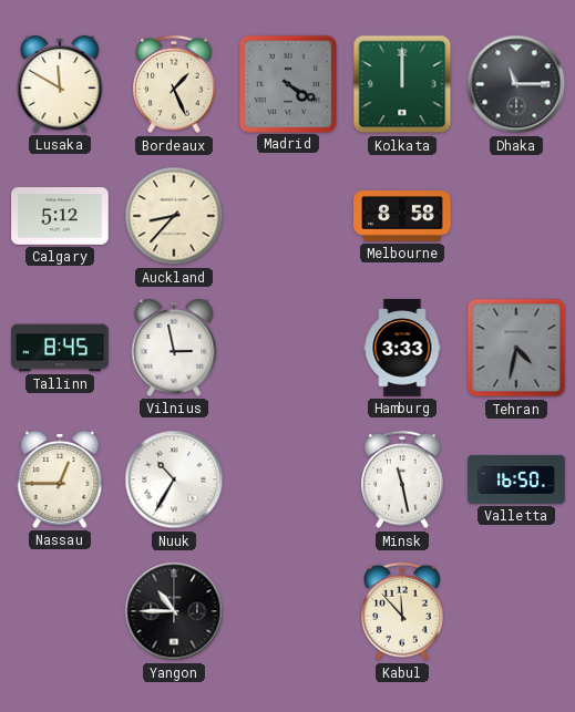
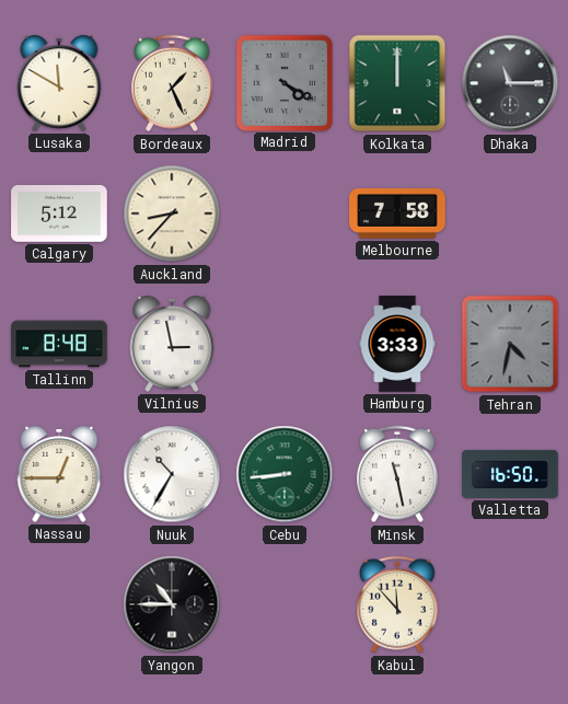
Melbourne: 8:58 -> 7:58 (397, 215)
Tallinn: 8:45 -> 8:48 (59, 344)
Cebu: none -> 8:44 (285, 474)
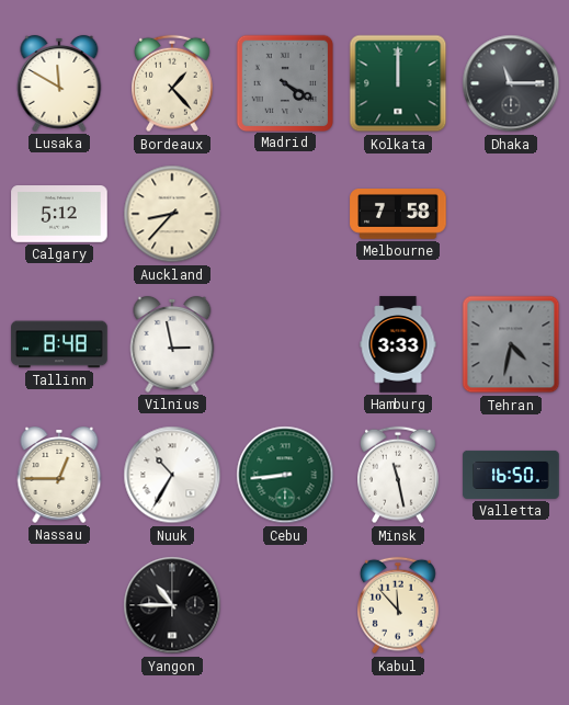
Bordeaux: 1:26 -> 1:23 (173, 83)
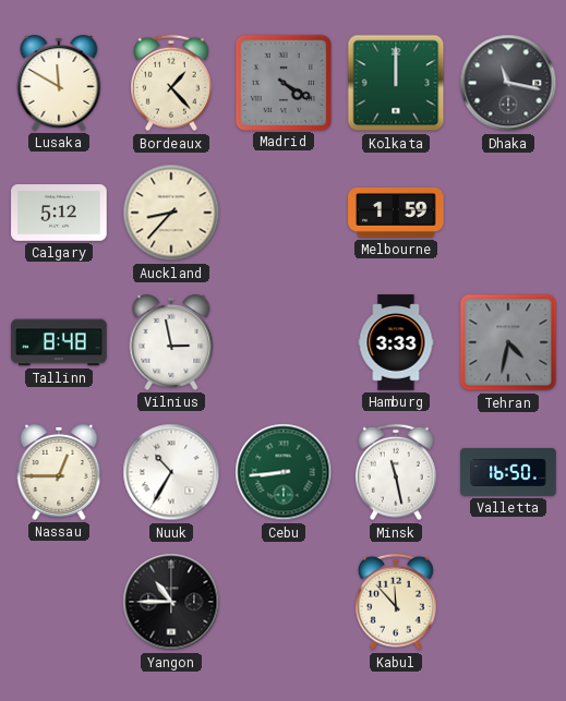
Dhaka: 11:15 -> 11:17 (508, 83)
Melbourne: 7:58 -> 1:59 (396, 214)
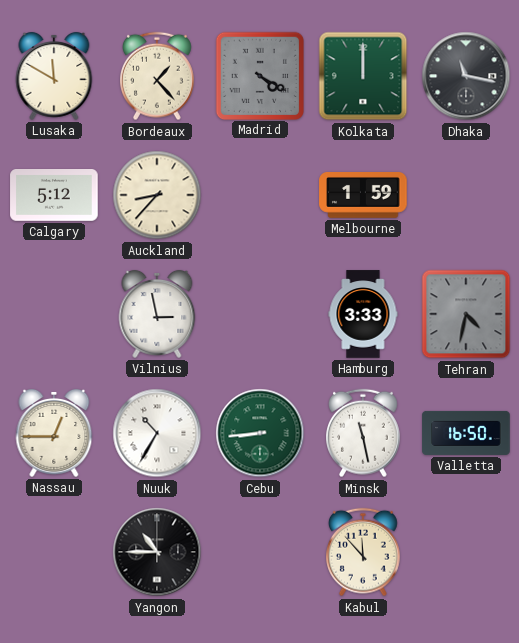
Tallinn: 8:48 -> none (59, 342)
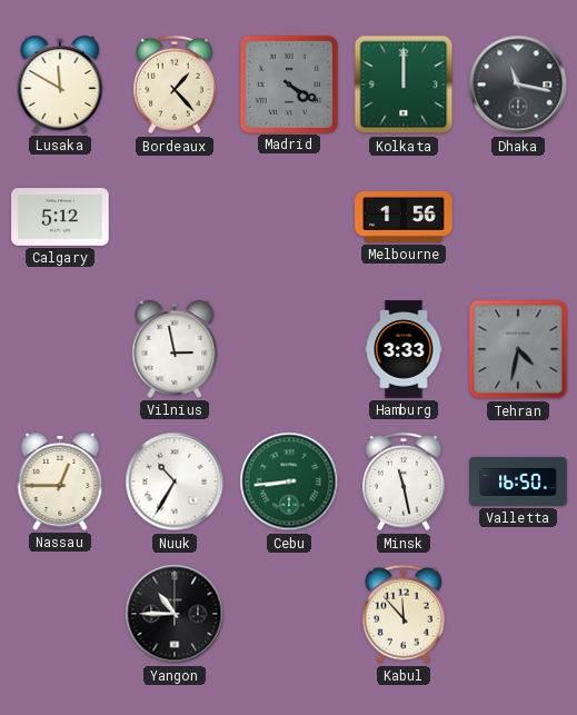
Auckland: 8:37 -> none (157, 195)
Melbourne: 1:59 -> 1:56 (404, 218)
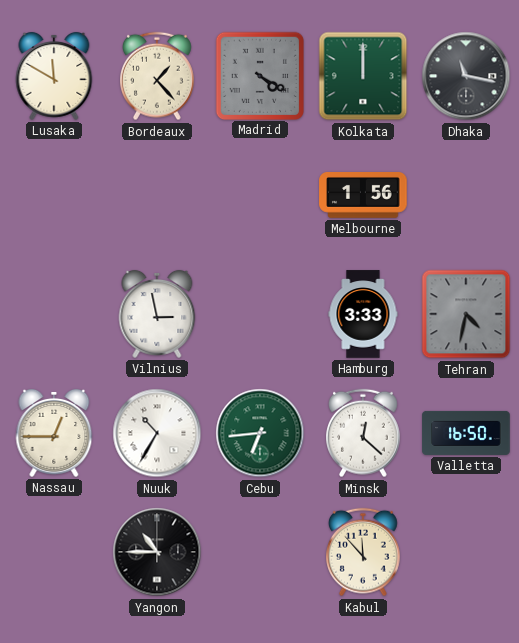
Calgary: 5:12 -> none (60, 218)
Cebu: 8:44 -> 6:44 (260, 433)
Minsk: 11:28 -> 12:22 (364, 433)
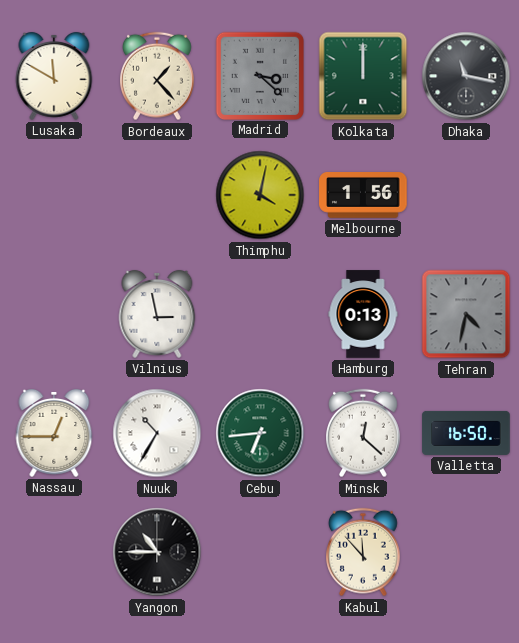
Madrid: 4:20 -> 3:22 (259, 75)
Thimphu: none -> 4:02 (260, 195)
Hamburg: 3:33 -> 0:13 (363, 314)
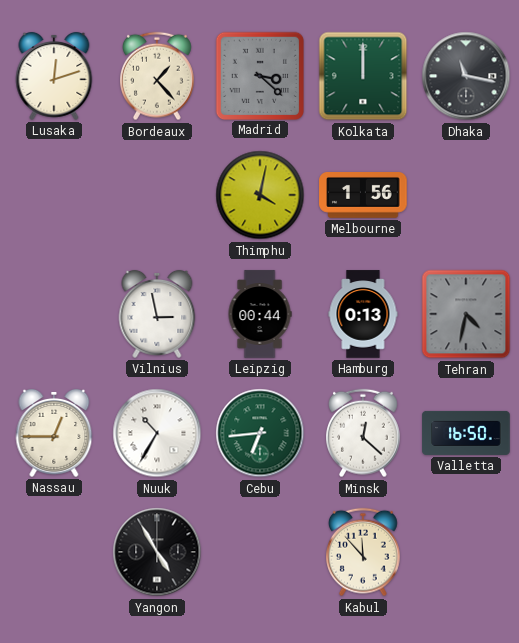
Lusaka: 11:50 -> 12:12 (54, 76)
Leipzig: none -> 00:44 (260, 314)
Yangon: 10:45 -> 4:55 (157, 552)
